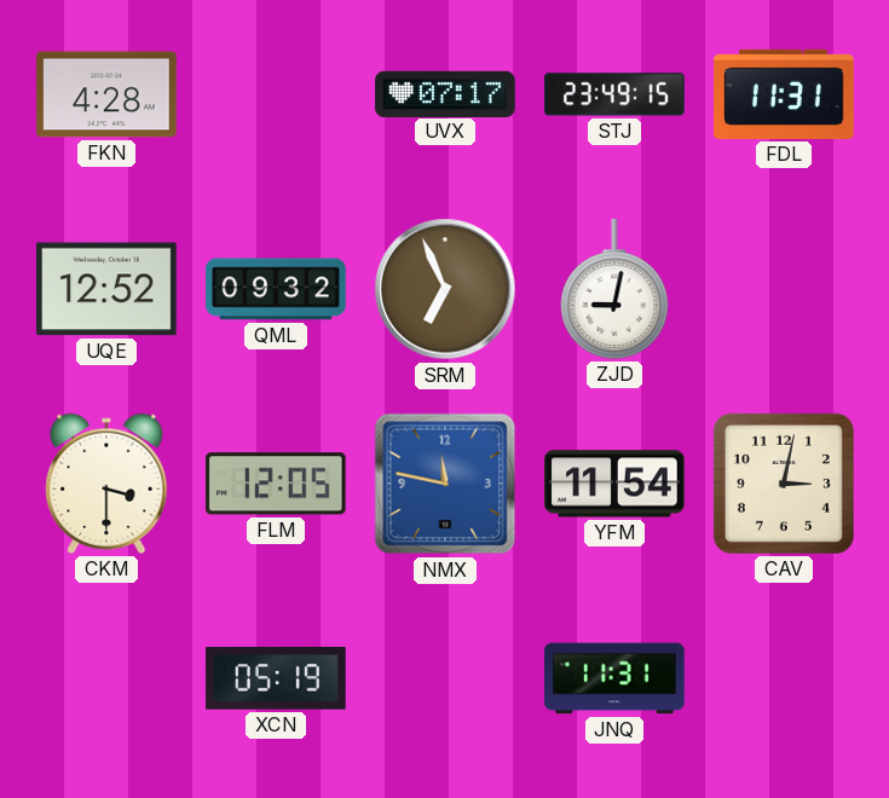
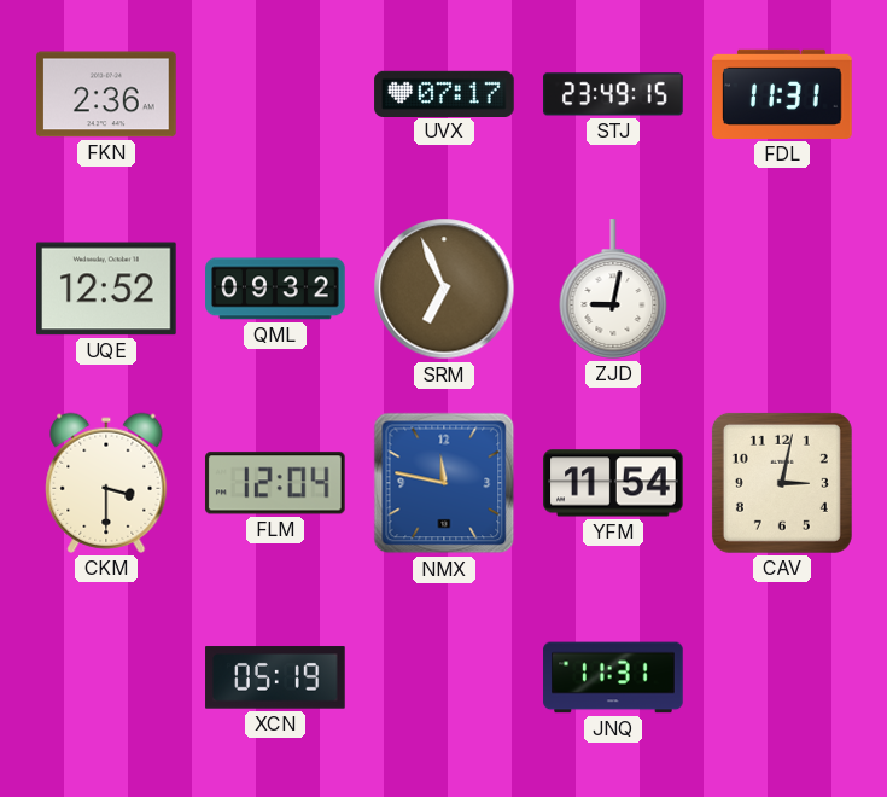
FKN: 4:28 -> 2:36 (106, 94)
FLM: 12:05 -> 12:04 (275, 483)
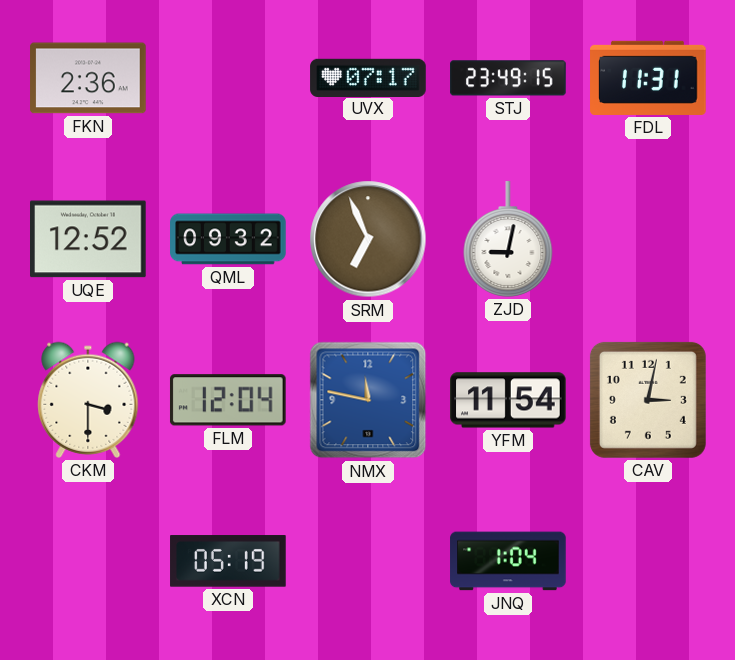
JNQ: 11:31 -> 1:04 (508, 561)
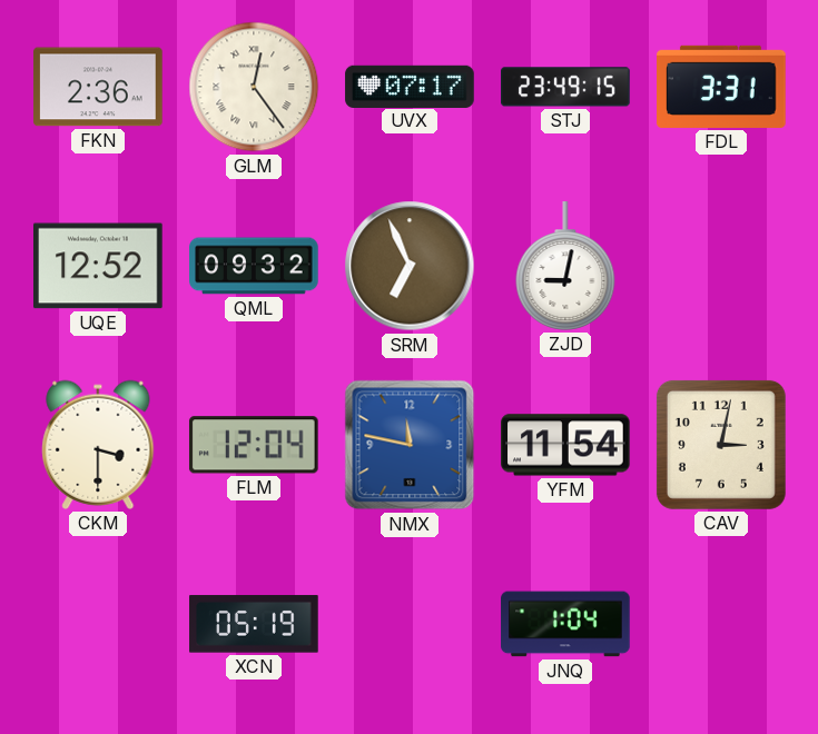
GLM: none -> 12:24 (254, 87)
FDL: 11:31 -> 3:31 (721, 87)
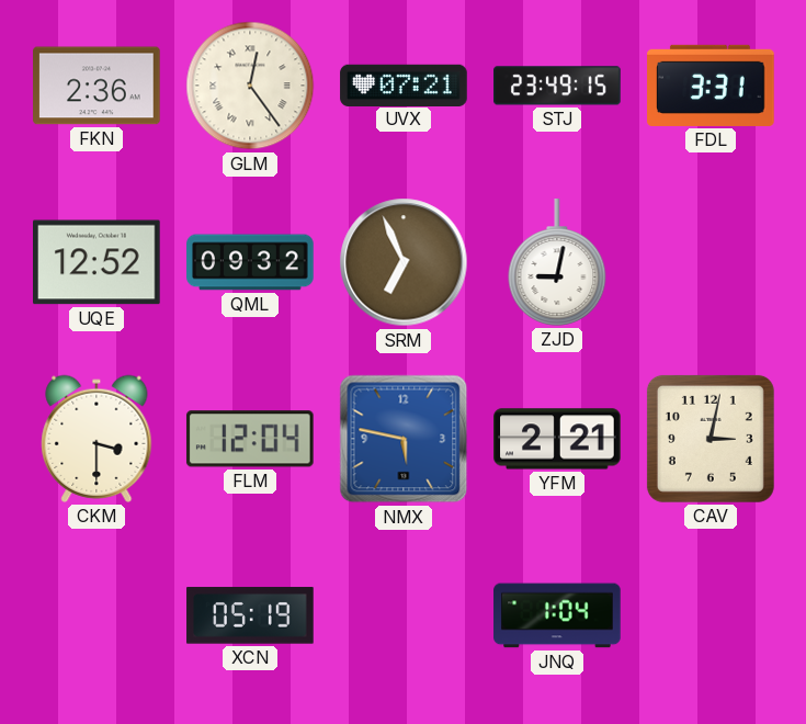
UVX: 07:17 -> 07:21 (404, 84)
NMX: 11:47 -> 5:47 (404, 439)
YFM: 11:54 -> 2:21 (557, 439)
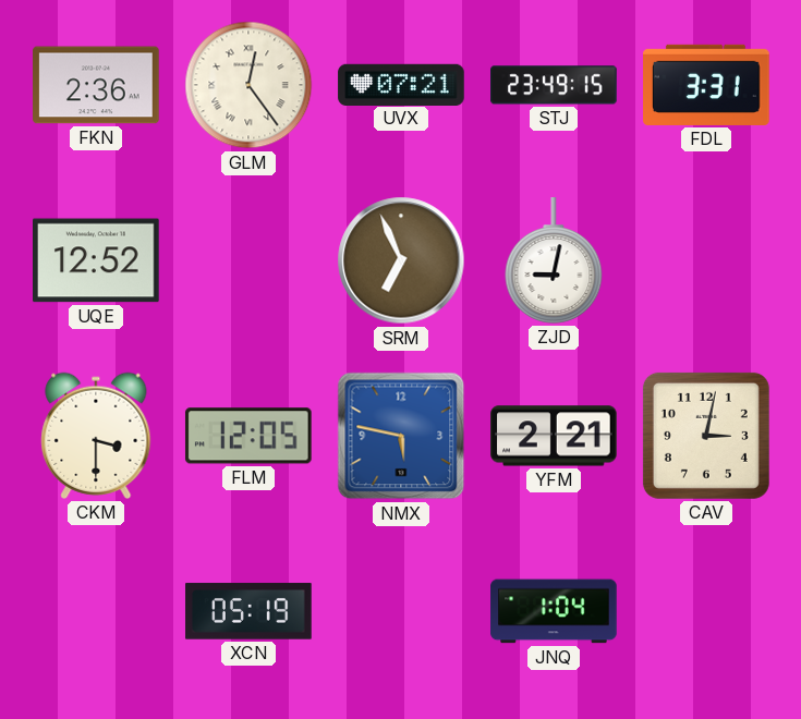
QML: 09:32 -> none (250, 262)
FLM: 12:04 -> 12:05 (248, 436)
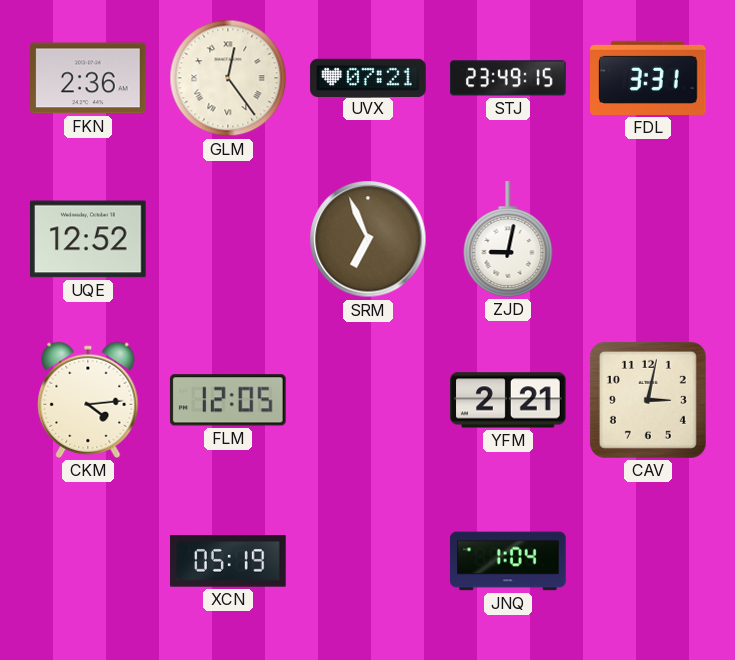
CKM: 3:30 -> 4:14 (88, 400)
NMX: 5:47 -> none (401, 436)
